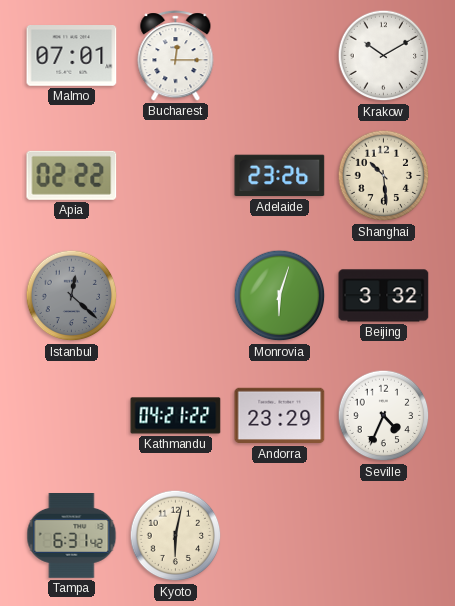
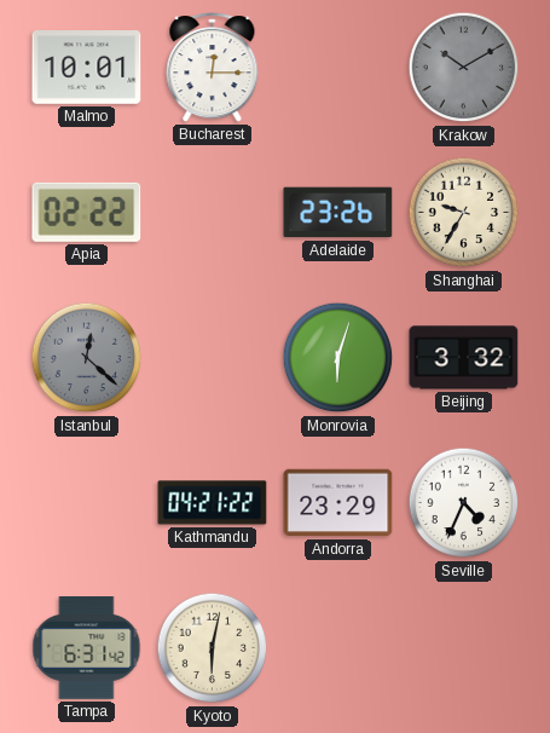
Malmo: 07:01 -> 10:01 (87, 68)
Krakow dial: white -> grey (464, 68)
Shanghai: 10:29 -> 9:35 (464, 213)
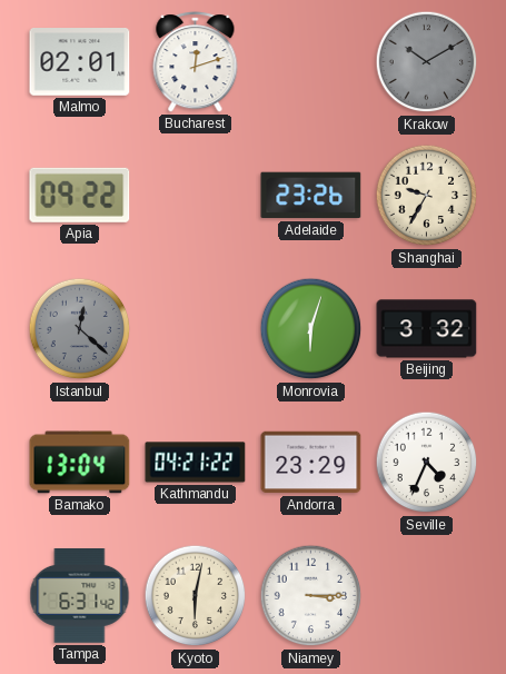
Malmo: 10:01 -> 02:01 (80, 62)
Bucharest: 12:15 -> 12:12 (196, 62)
Apia: 02:22 -> 09:22 (80, 195)
Bamako: none -> 13:04 (80, 463)
Niamey: none -> 3:15 (311, 596)
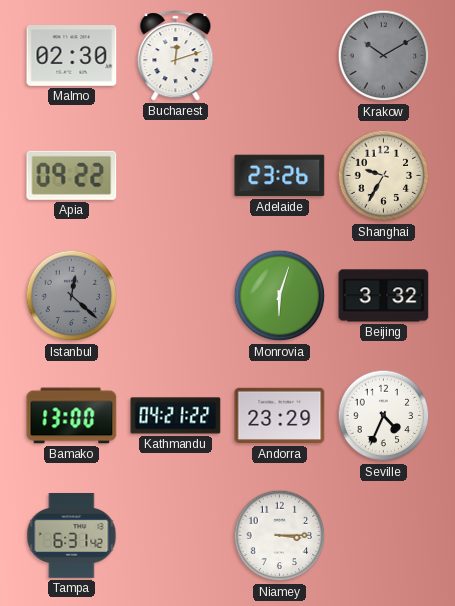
Malmo: 02:01 -> 02:30 (72, 56)
Bamako: 13:04 -> 13:00 (72, 416)
Kyoto: 6:02 -> none (196, 596)
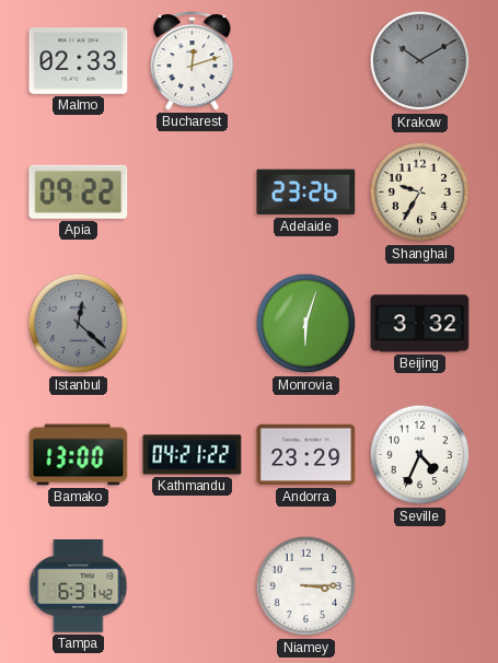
Malmo: 02:30 -> 02:33 (79, 61)
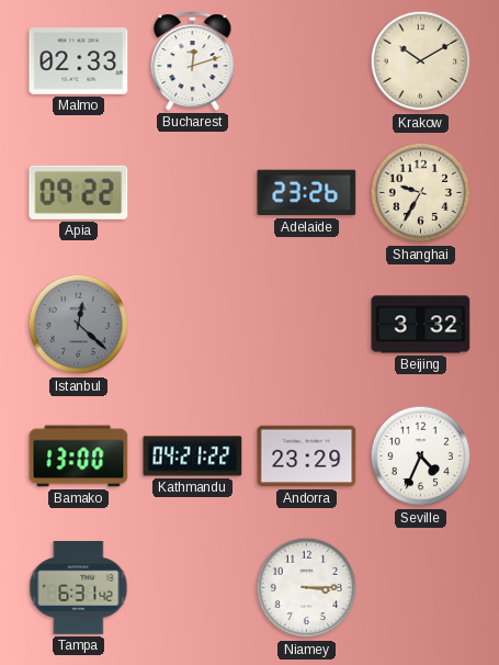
Krakow dial: grey -> cream (421, 61)
Monrovia: 6:03 -> none (306, 324)
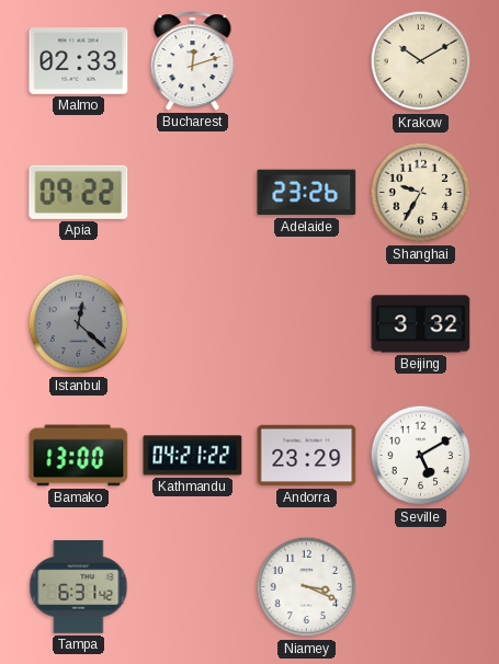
Seville: 4:34 -> 5:10 (421, 456)
Niamey: 3:15 -> 3:19 (307, 587)
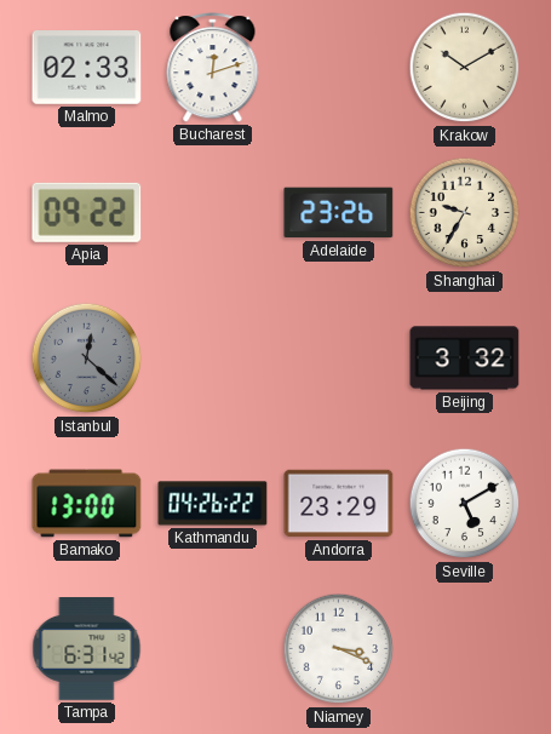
Kathmandu: 04:21 -> 04:26 (213, 504)
